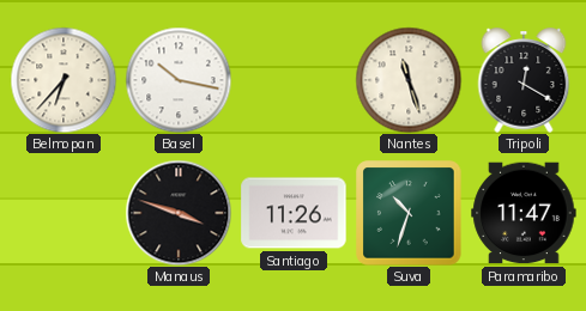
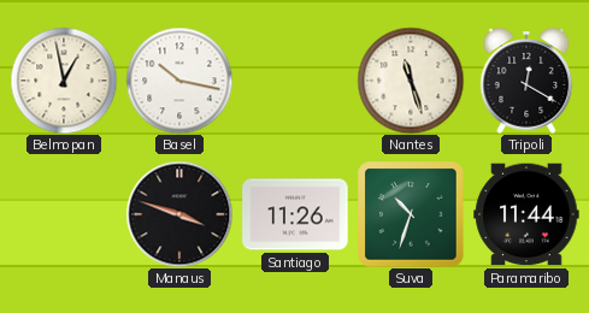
Belmopan: 6:37 -> 12:58 (64, 81)
Paramaribo: 11:47 -> 11:44 (526, 214)
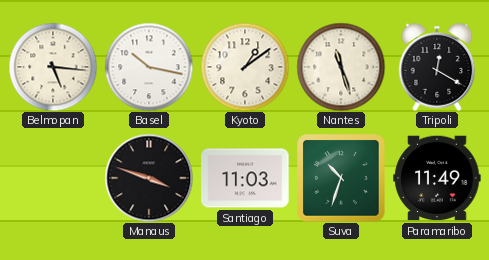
Belmopan: 12:58 -> 5:16 (53, 67)
Kyoto: none -> 1:09 (245, 67)
Santiago: 11:26 -> 11:03 (245, 178)
Paramaribo: 11:44 -> 11:49 (437, 178)
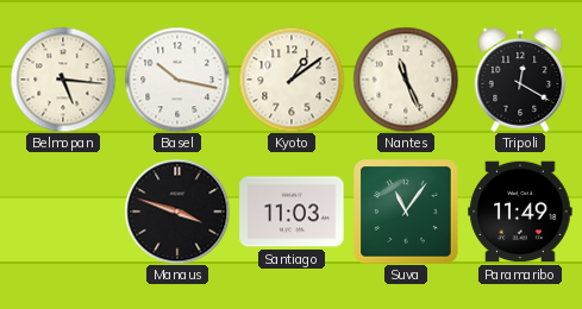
Nantes: 11:27 -> 11:26 (406, 80)
Suva: 10:33 -> 11:06 (406, 212)
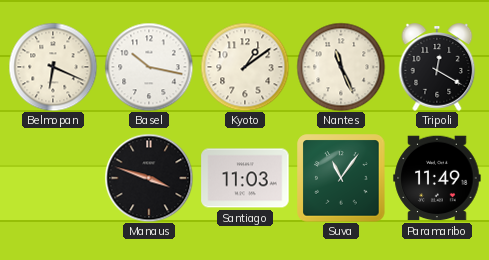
Belmopan: 5:16 -> 6:19 (53, 67)
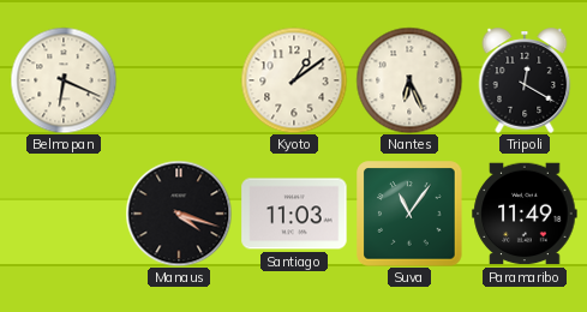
Basel: 10:17 -> none (149, 67)
Nantes: 11:26 -> 6:26 (409, 80)
Manaus: 3:48 -> 4:18 (179, 214)
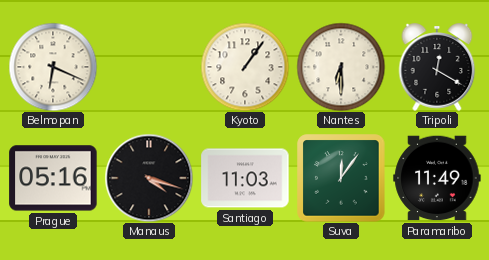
Kyoto: 1:09 -> 1:06 (245, 67)
Nantes: 6:26 -> 6:30 (341, 67)
Prague: none -> 05:16 (53, 178)
Suva: 11:06 -> 12:06 (341, 178)
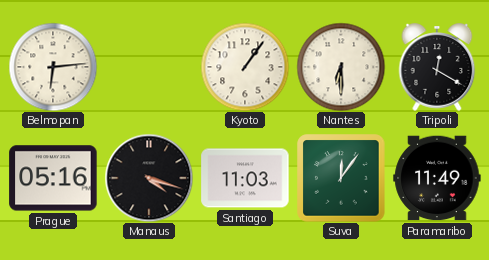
Belmopan: 6:19 -> 6:14 (53, 67)
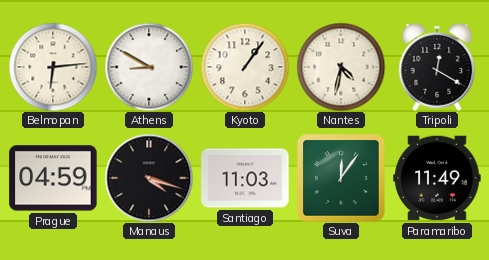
Athens: none -> 8:50 (149, 67)
Nantes: 6:30 -> 4:32 (341, 67)
Prague: 05:16 -> 04:59 (53, 178)
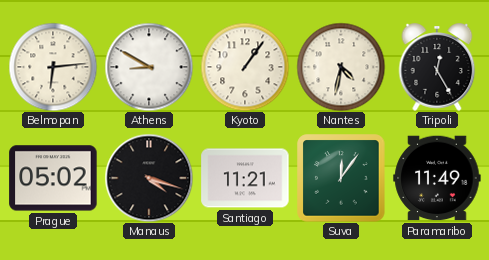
Tripoli: 12:20 -> 12:25 (437, 67)
Prague: 04:59 -> 05:02 (53, 178)
Santiago: 11:03 -> 11:21 (245, 178)
